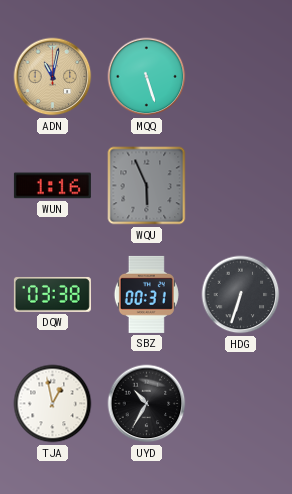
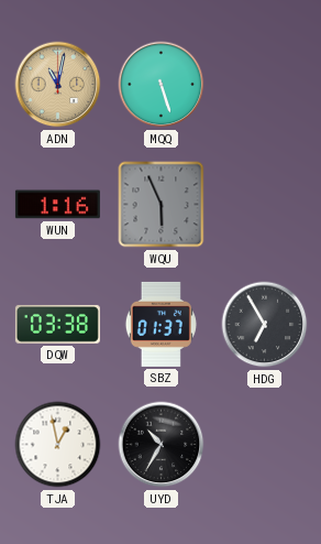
SBZ: 00:31 -> 01:37 (160, 324)
HDG: 6:33 -> 6:55 (265, 325)
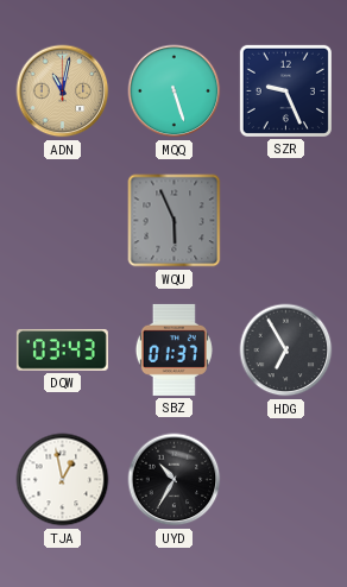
SZR: none -> 9:26 (285, 90)
WUN: 1:16 -> none (57, 205)
DQW: 03:38 -> 03:43 (62, 351)
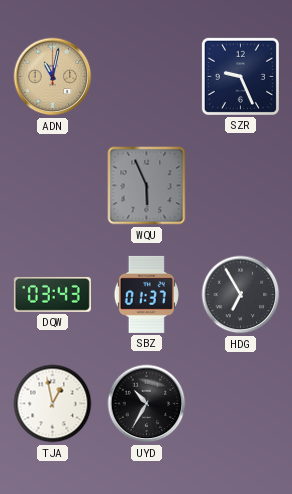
MQQ: 5:27 -> none (175, 91)
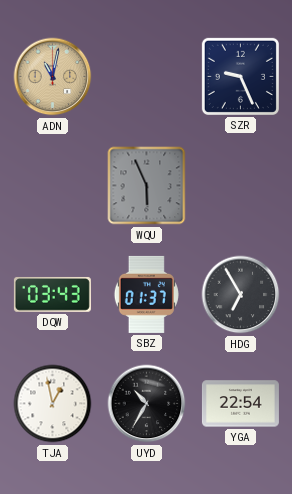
YGA: none -> 22:54 (240, 404)
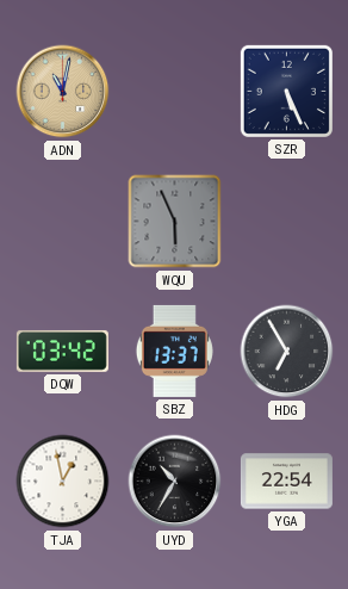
SZR: 9:26 -> 5:26 (286, 91)
DQW: 03:43 -> 03:42 (62, 352)
SBZ: 01:37 -> 13:37 (174, 351)
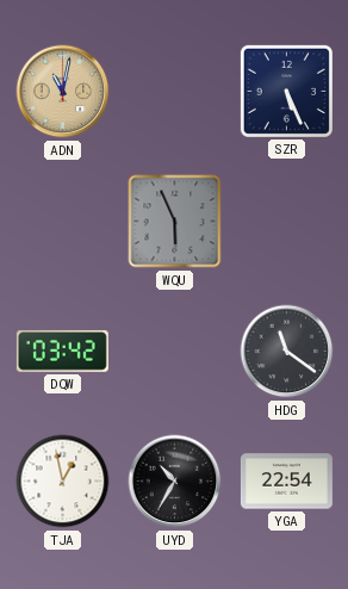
SBZ: 13:37 -> none (174, 351)
HDG: 6:55 -> 11:21 (287, 352)
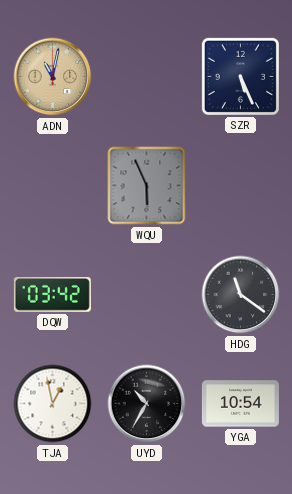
YGA: 22:54 -> 10:54 (240, 404)
